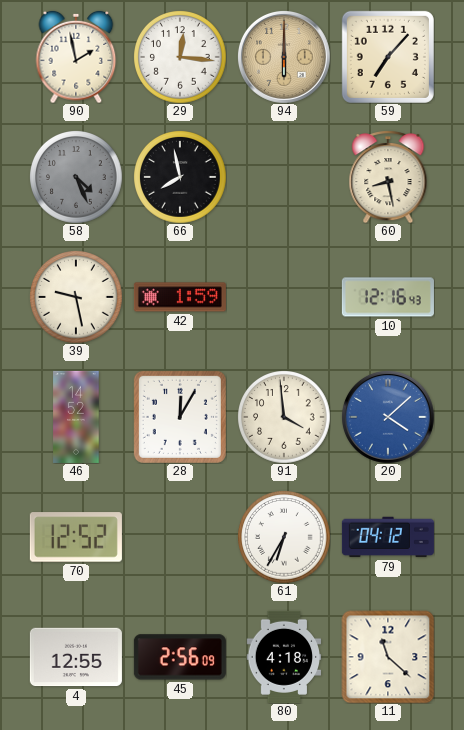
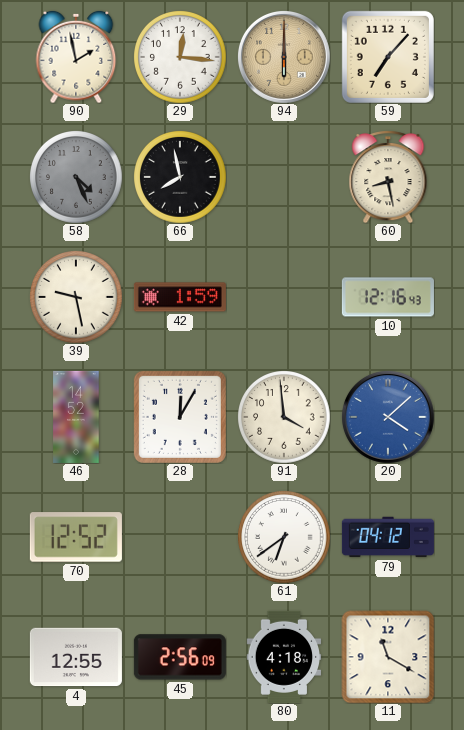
61: 6:35 -> 6:39 (284, 537)
11: 11:22 -> 11:20 (388, 657)
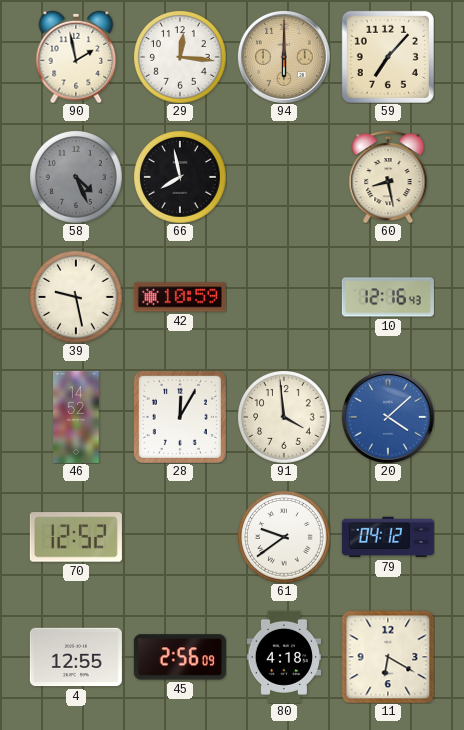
42: 1:59 -> 10:59 (180, 297)
61: 6:39 -> 9:39 (284, 537)
11: 11:20 -> 6:20 (388, 657)
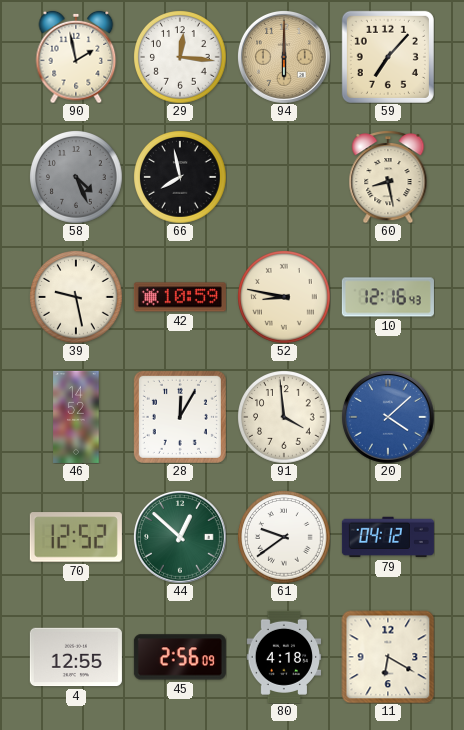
52: none -> 8:47 (284, 297)
44: none -> 12:52 (180, 537)
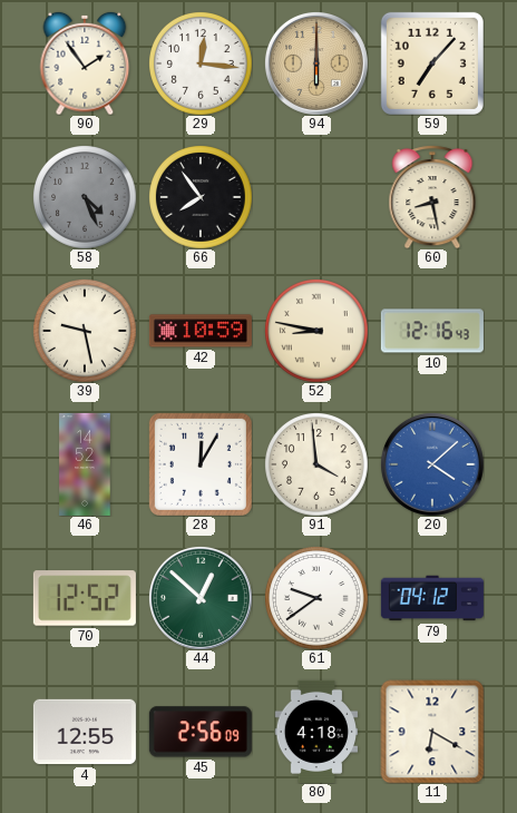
90: 1:58 -> 1:54 (85, 63)
66: 7:58 -> 7:54 (201, 197)
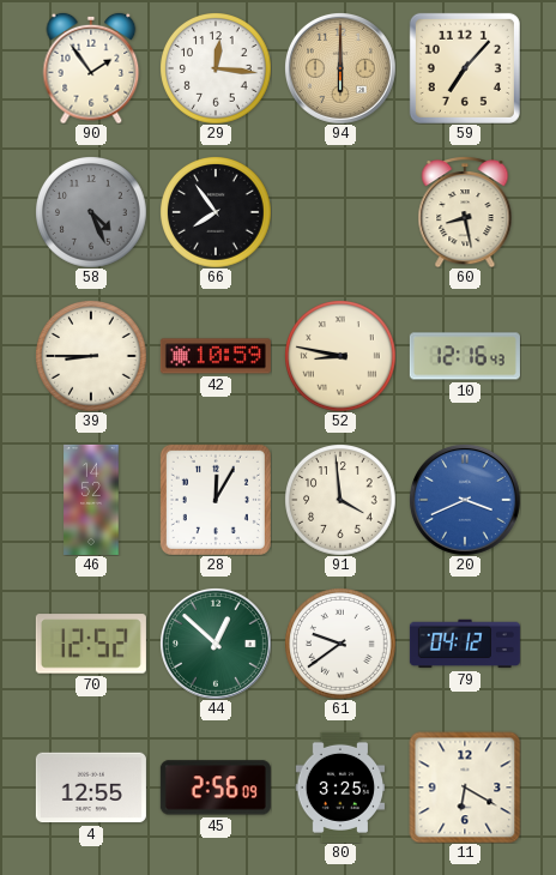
39: 9:28 -> 8:45 (91, 356)
20: 4:08 -> 3:41 (465, 500)
80: 4:18 -> 3:25 (340, 787)
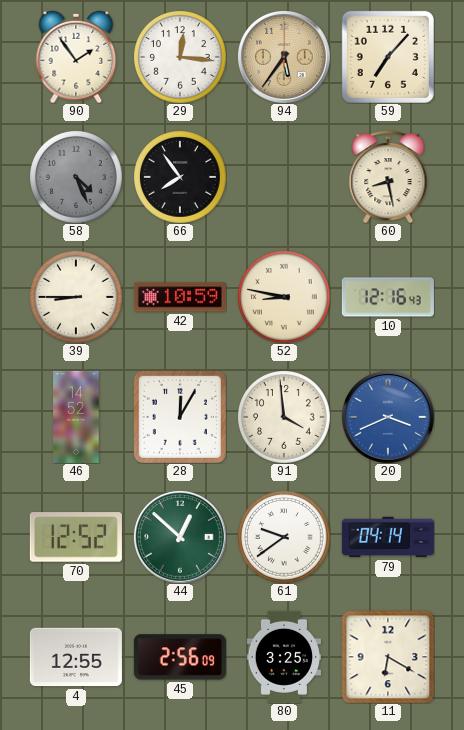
94: 6:00 -> 5:36 (284, 57)
79: 04:12 -> 04:14 (388, 537)
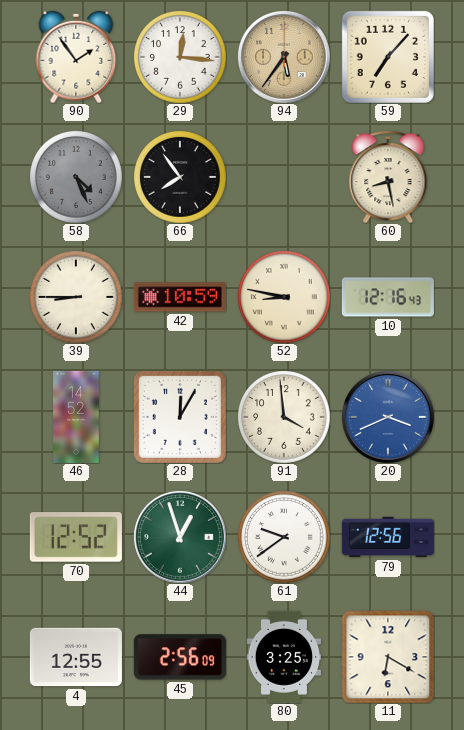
44: 12:52 -> 12:57 (180, 537)
79: 04:14 -> 12:56 (388, 537)
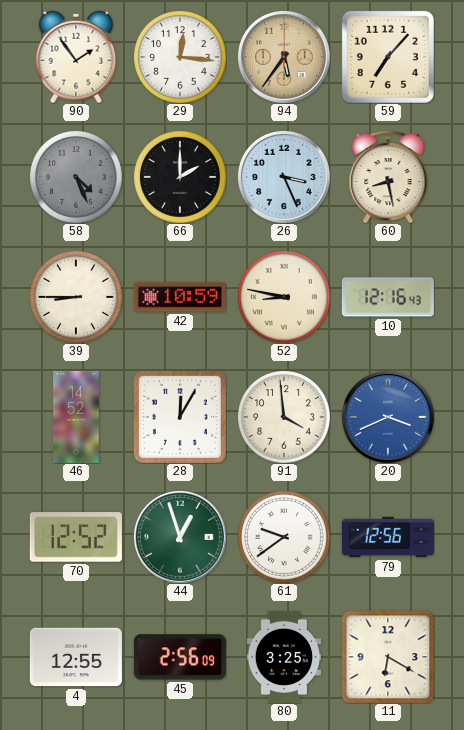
66: 7:54 -> 2:00 (180, 177)
26: none -> 3:26 (284, 177)
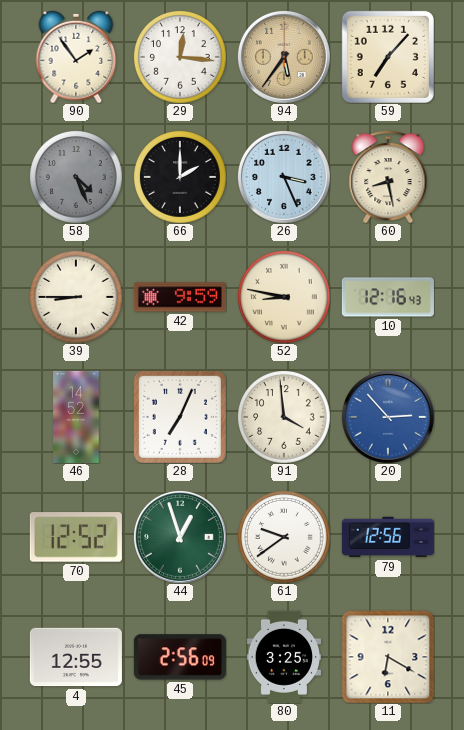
42: 10:59 -> 9:59 (180, 297)
28: 12:05 -> 7:04 (180, 417)
20: 3:41 -> 2:53 (388, 417)
